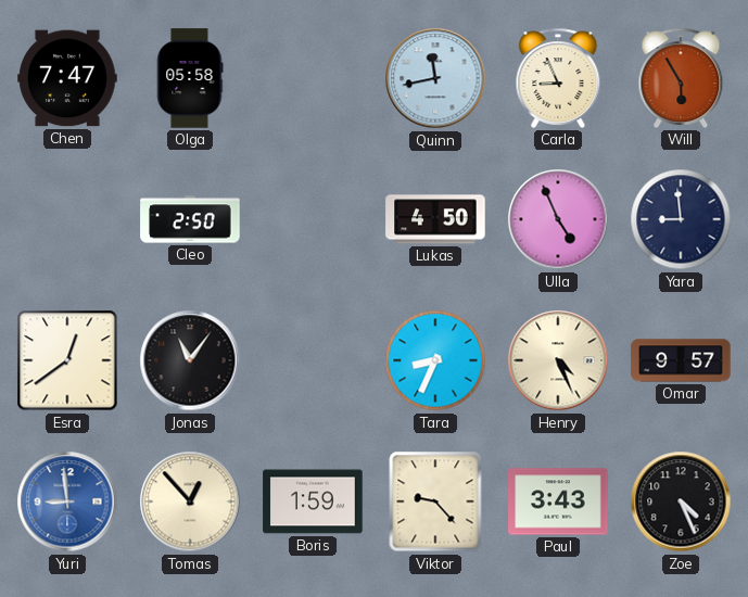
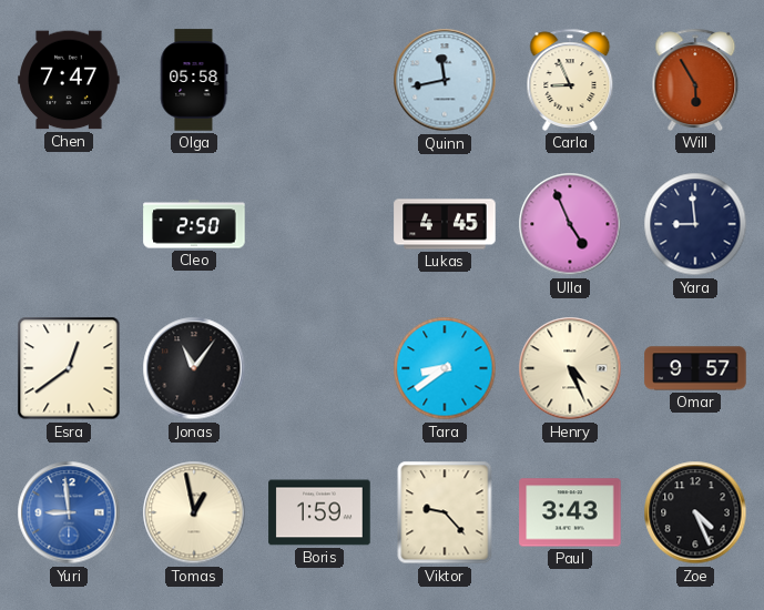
Lukas: 4:50 -> 4:45 (445, 224)
Tara: 8:34 -> 8:39 (445, 368)
Tomas: 12:53 -> 12:58 (194, 512)
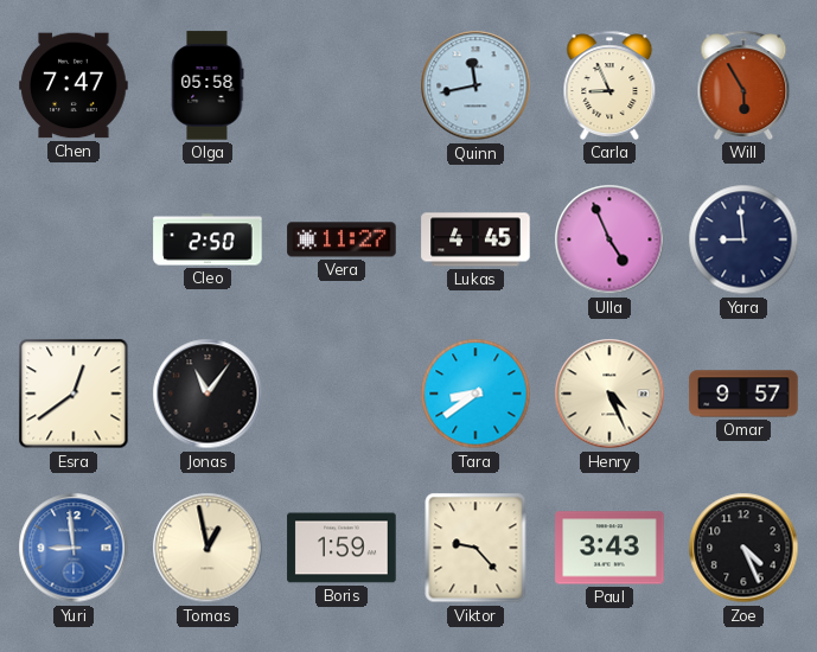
Vera: none -> 11:27 (342, 239)
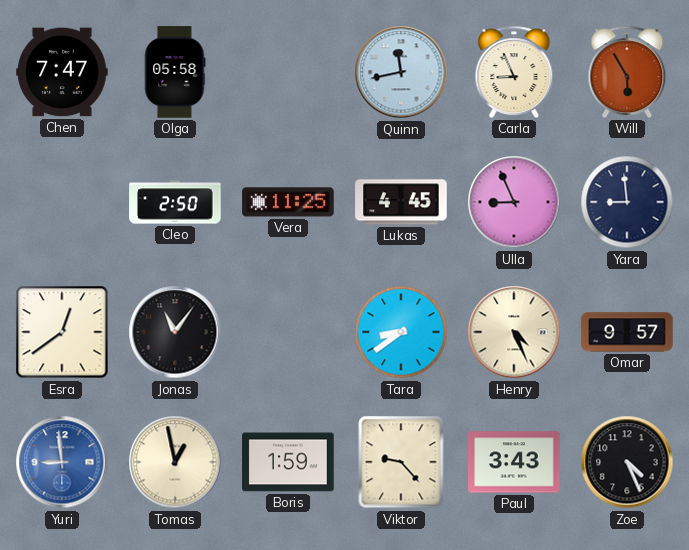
Vera: 11:27 -> 11:25 (288, 202)
Ulla: 4:56 -> 8:56 (514, 202)
